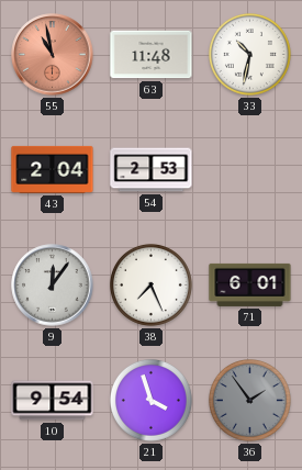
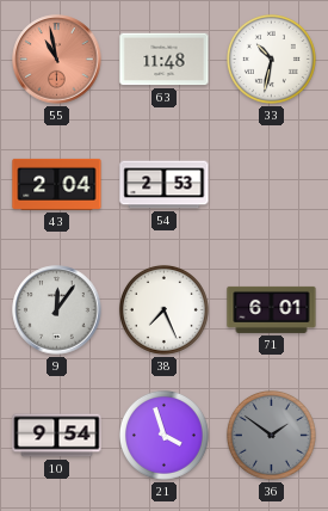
36: 1:54 -> 1:51 (271, 435)
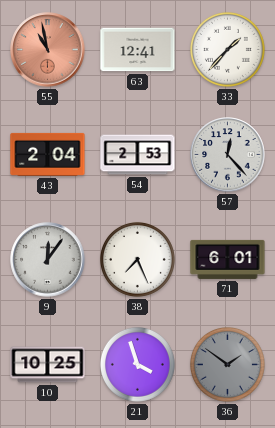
63: 11:48 -> 12:41 (138, 50)
33: 10:32 -> 1:37 (227, 49)
57: none -> 12:23 (228, 155)
10: 9:54 -> 10:25 (48, 365)
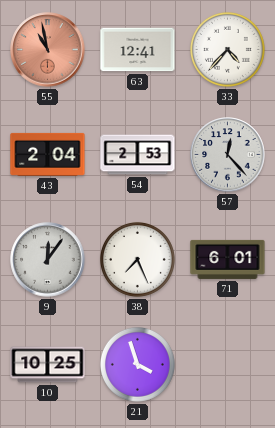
33: 1:37 -> 4:37 (227, 49)
36: 1:51 -> none (227, 364)
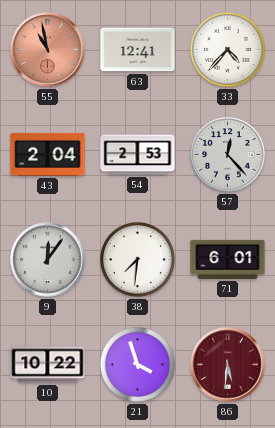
38: 7:26 -> 7:31 (137, 259)
10: 10:25 -> 10:22 (48, 365)
86: none -> 5:31 (228, 365)
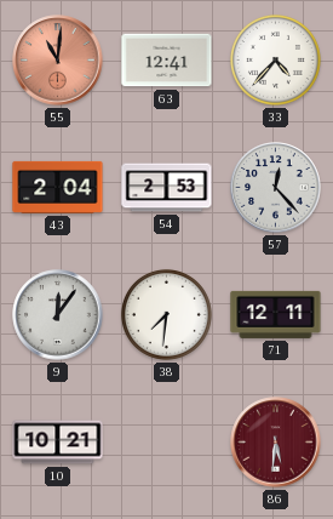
55: 10:58 -> 11:01 (58, 61)
71: 6:01 -> 12:11 (276, 314)
10: 10:22 -> 10:21 (58, 443)
21: 3:57 -> none (137, 364)
